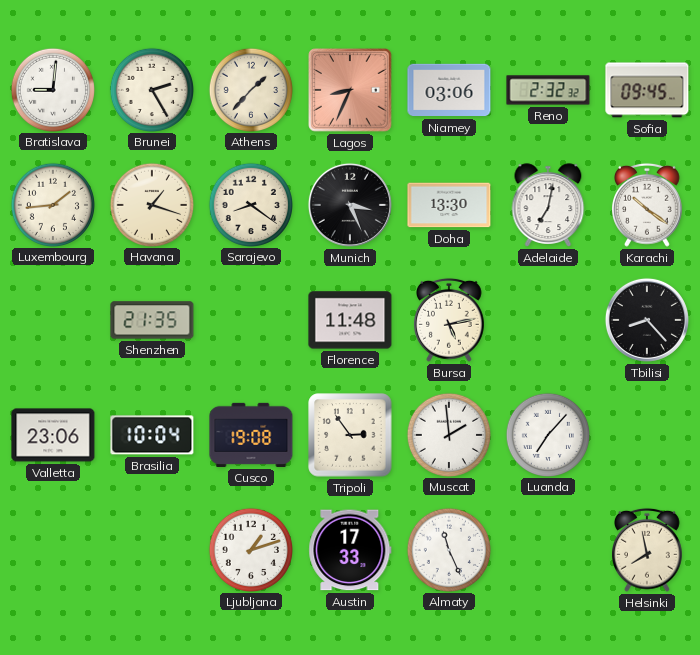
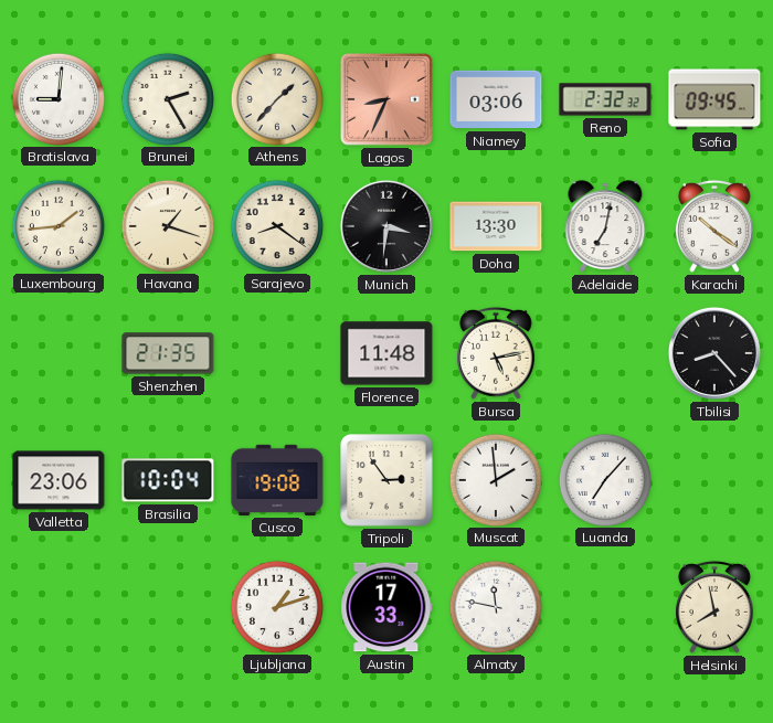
Munich: 3:26 -> 3:31 (386, 226)
Almaty: 11:26 -> 11:47 (495, 606)
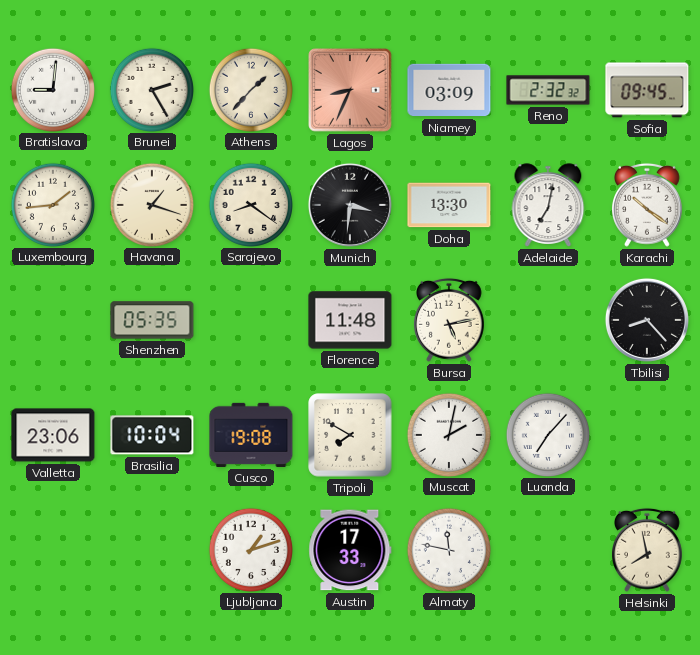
Niamey: 03:06 -> 03:09 (449, 90)
Shenzhen: 21:35 -> 05:35 (152, 320)
Tripoli: 2:54 -> 7:50 (350, 435)
Muscat: 1:59 -> 2:02 (448, 434)
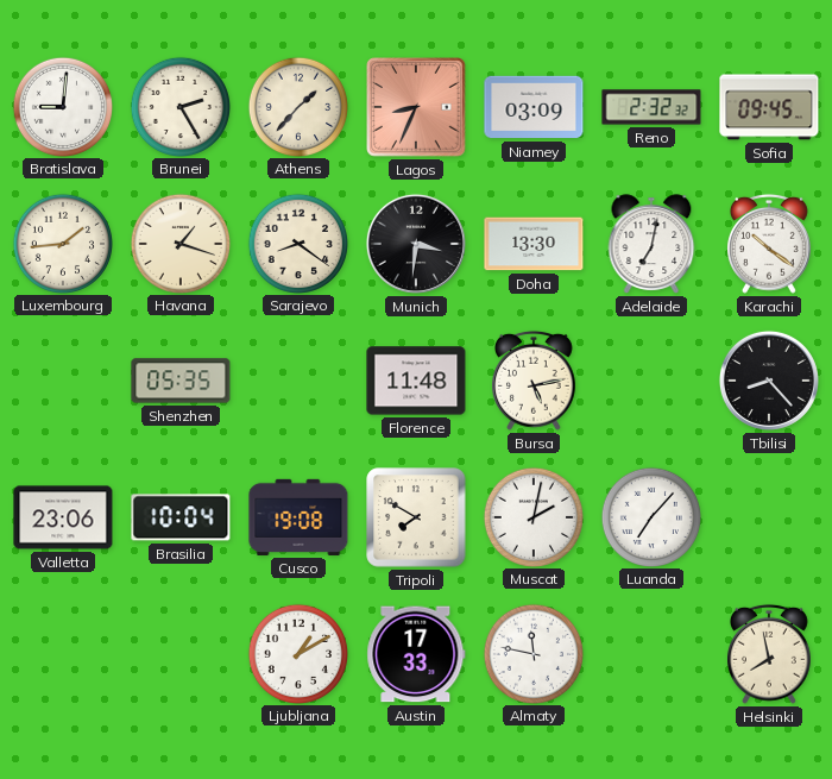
Ljubljana: 1:12 -> 1:10 (297, 653)
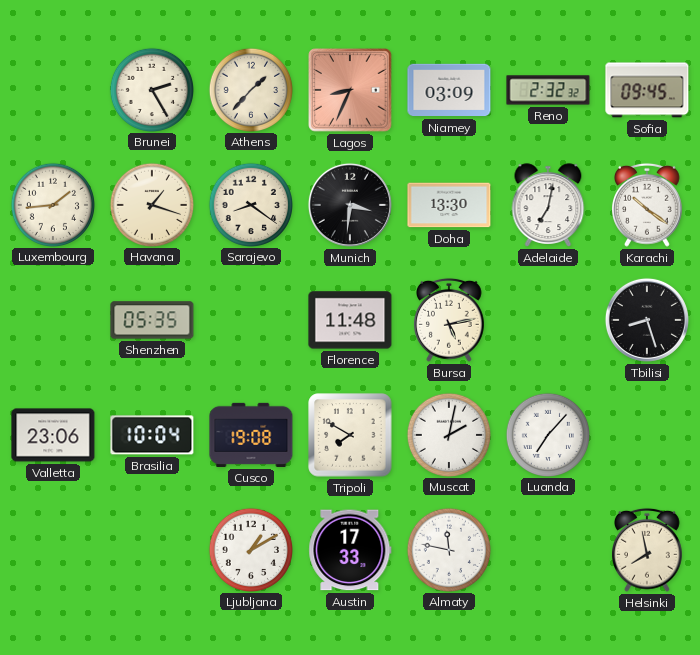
Bratislava: 9:01 -> none (62, 106)
Tbilisi: 8:23 -> 8:27 (647, 320)
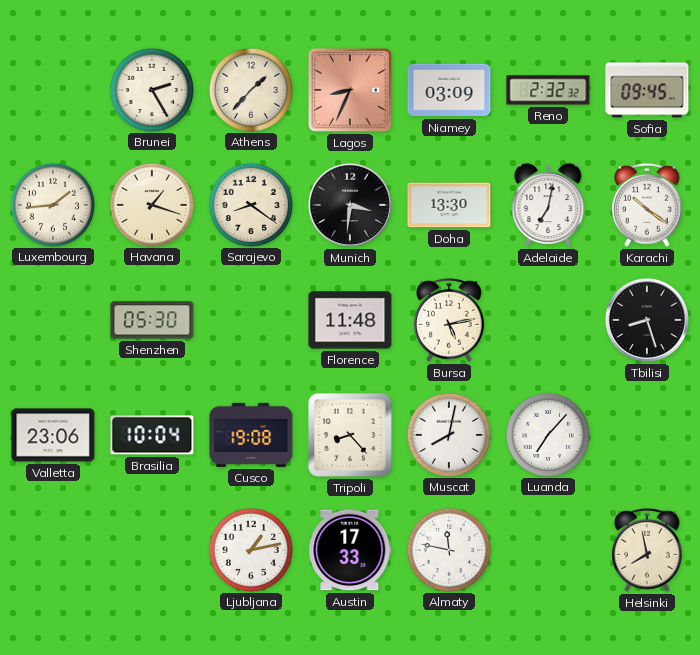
Shenzhen: 05:35 -> 05:30 (152, 320)
Tripoli: 7:50 -> 8:23 (350, 435)
Muscat: 2:02 -> 8:02 (448, 434)
Ljubljana: 1:10 -> 1:13 (250, 549)
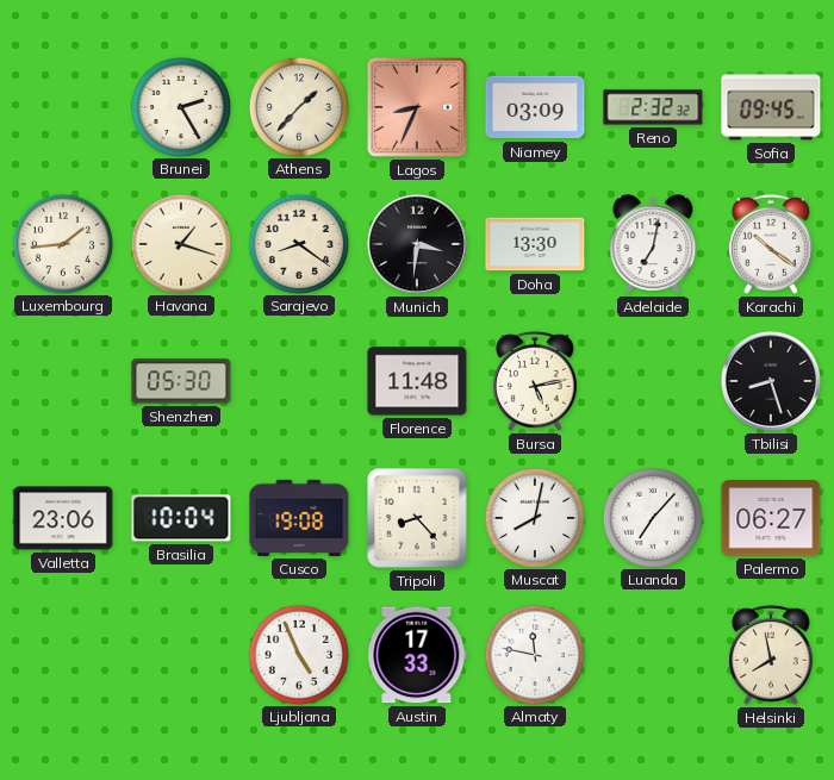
Palermo: none -> 06:27 (771, 518)
Ljubljana: 1:13 -> 4:56 (298, 654)
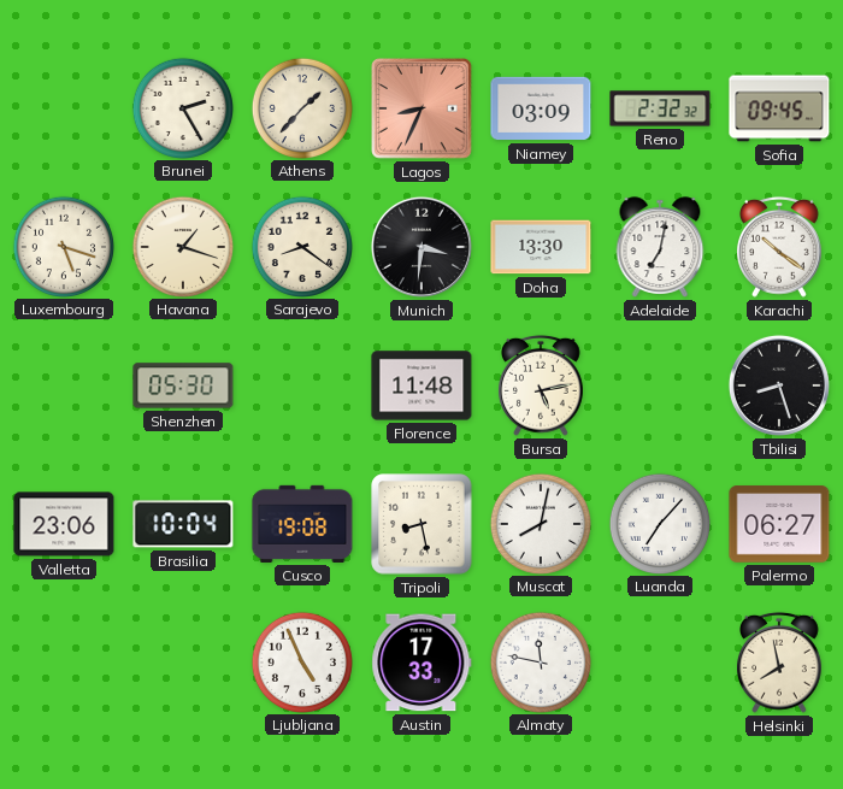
Luxembourg: 1:44 -> 5:18 (63, 246)
Tripoli: 8:23 -> 8:28 (421, 524)
